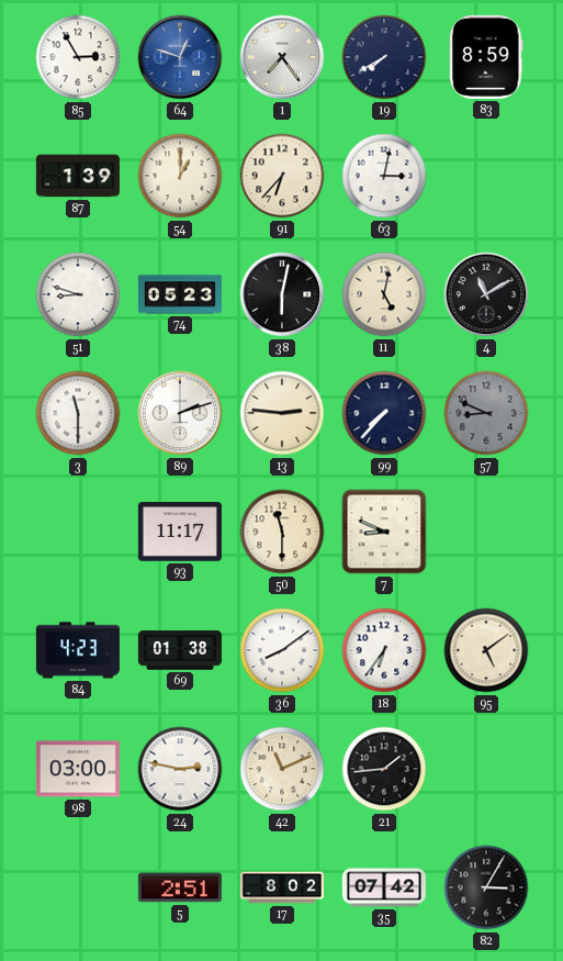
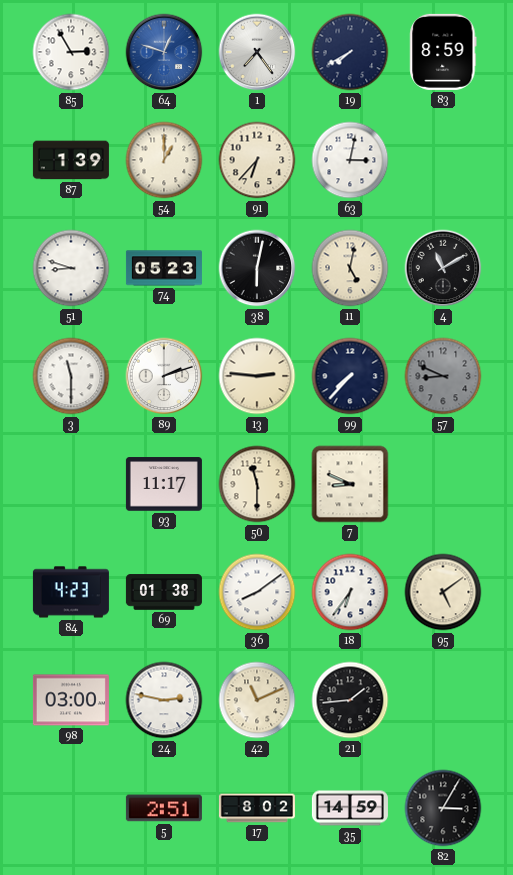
35: 07:42 -> 14:59 (350, 808)
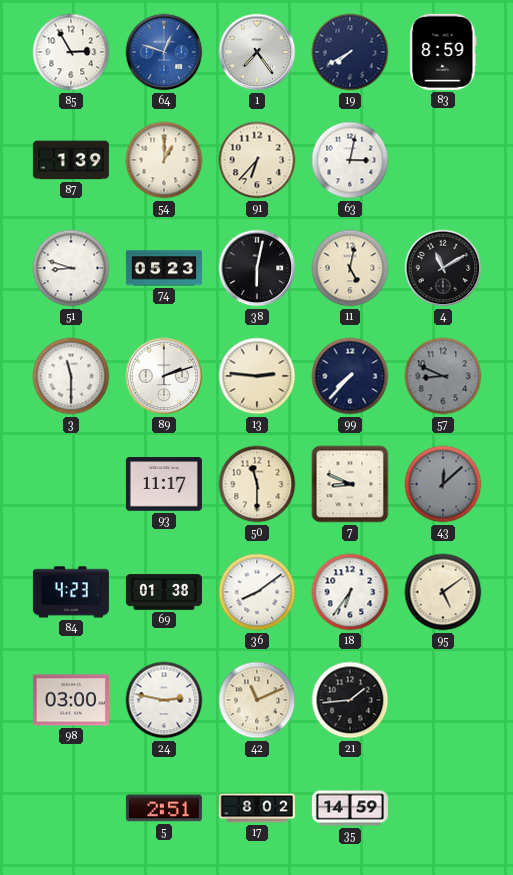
43: none -> 12:08 (443, 484)
82: 3:05 -> none (443, 808)
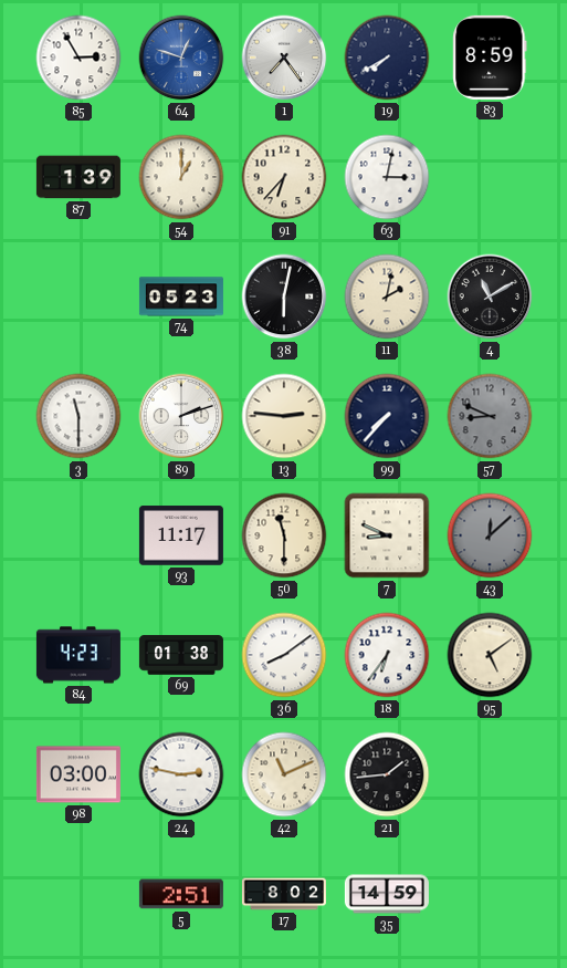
51: 8:48 -> none (71, 268)
11: 5:02 -> 2:02 (387, 296)
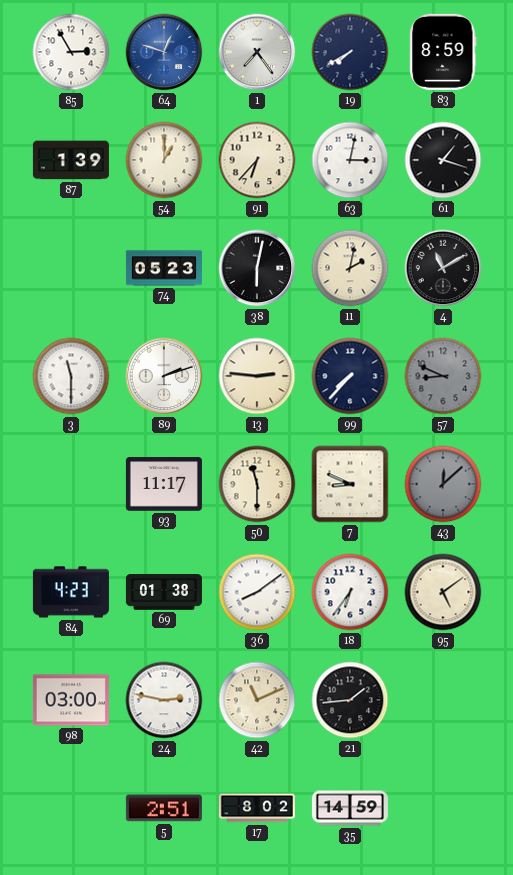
61: none -> 1:18 (443, 160)
